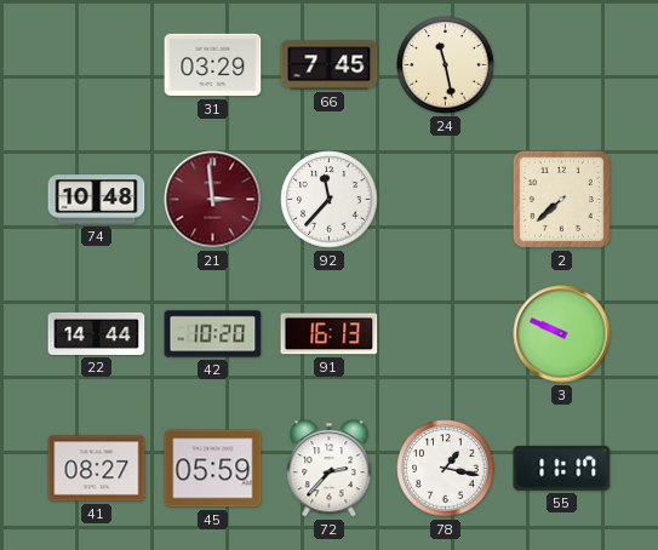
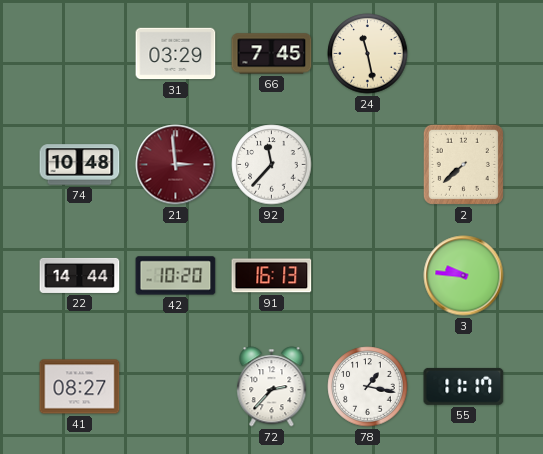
3: 9:49 -> 9:46 (464, 276)
45: 05:59 -> none (213, 469)
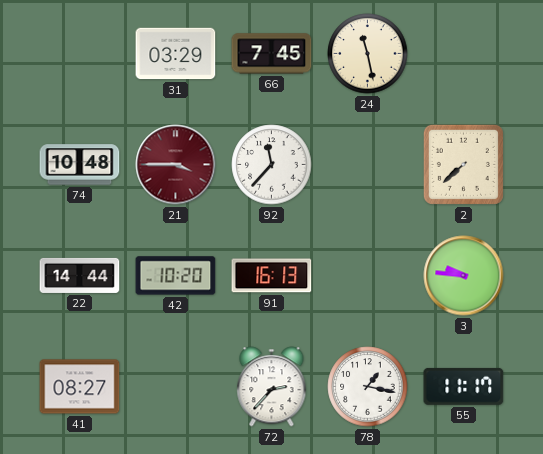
21: 2:59 -> 3:45 (176, 165)
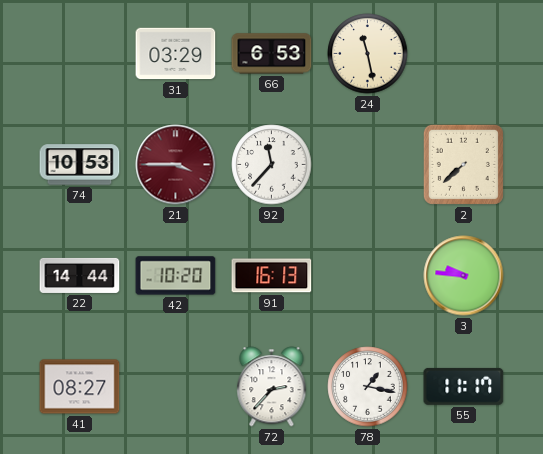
66: 7:45 -> 6:53 (272, 54)
74: 10:48 -> 10:53 (80, 165)
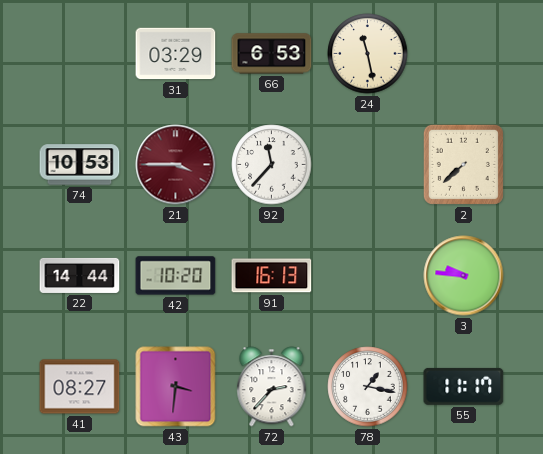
43: none -> 3:31 (176, 387)
